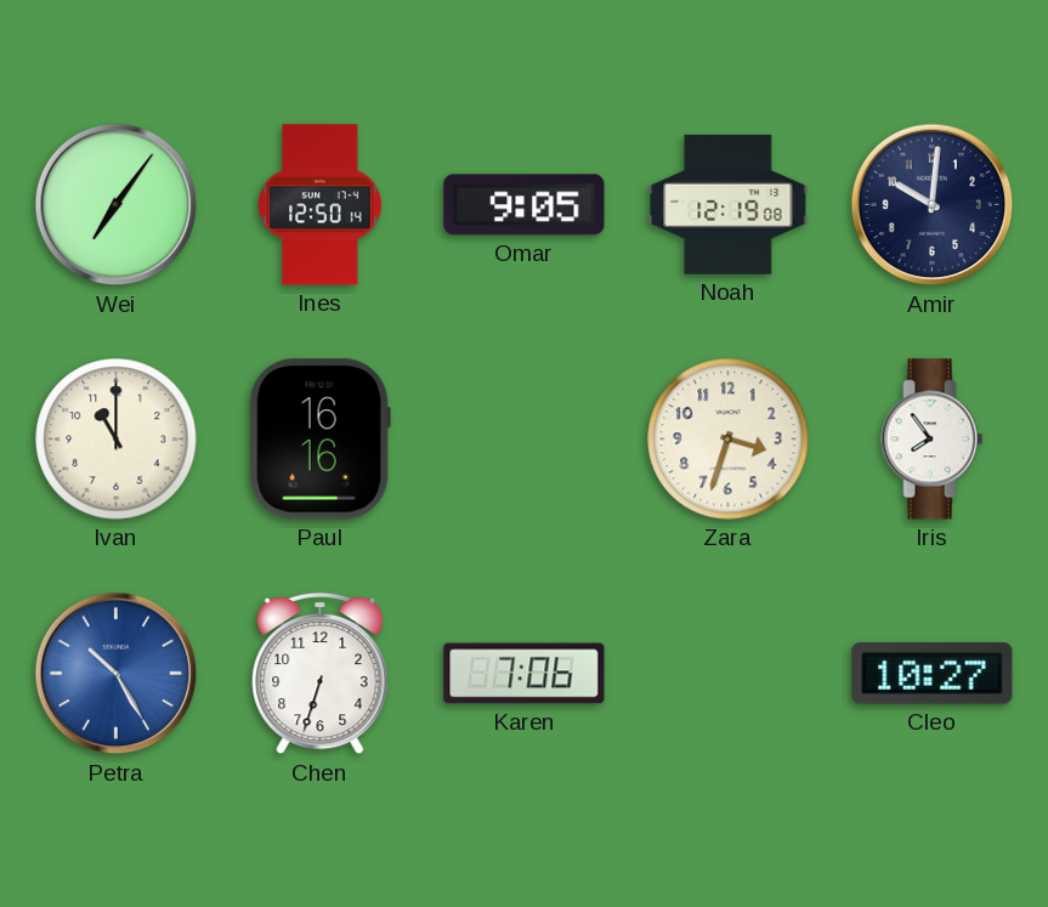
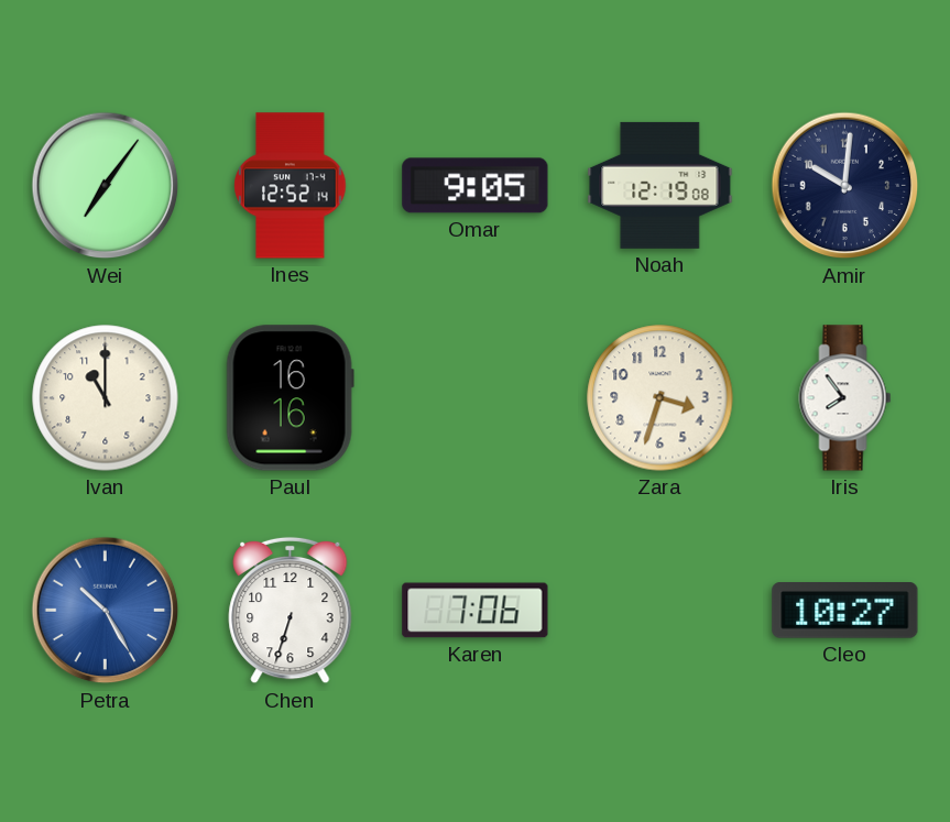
Ines: 12:50 -> 12:52 (291, 186)
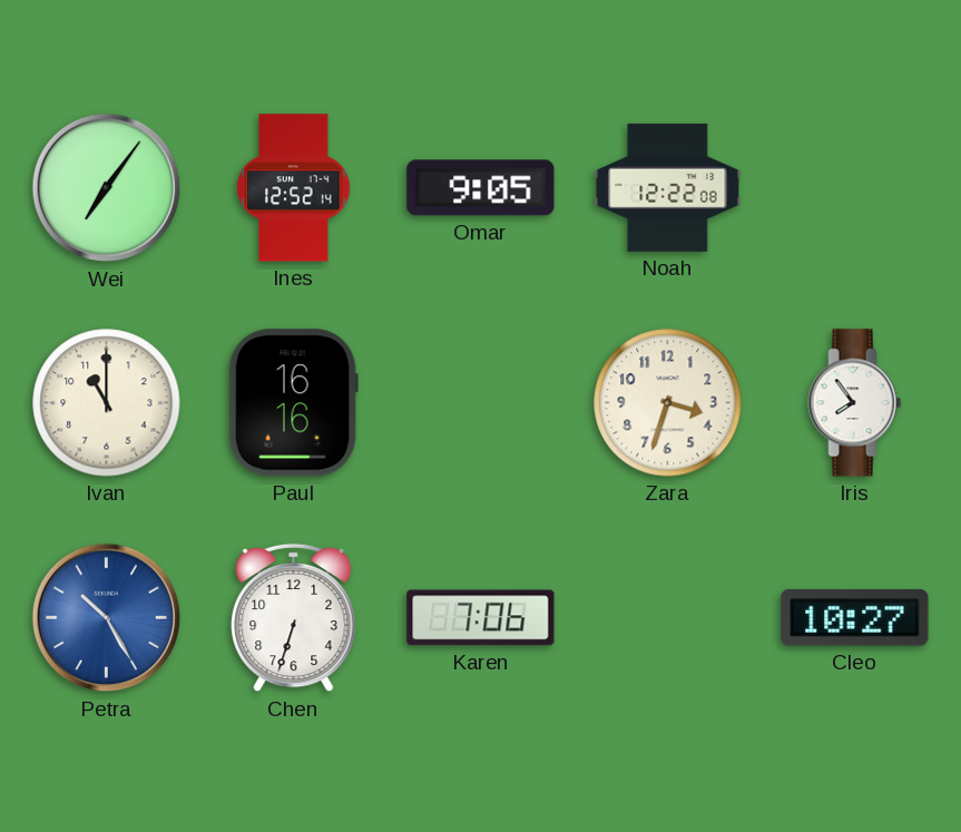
Noah: 12:19 -> 12:22 (668, 187)
Amir: 10:01 -> none (845, 186)
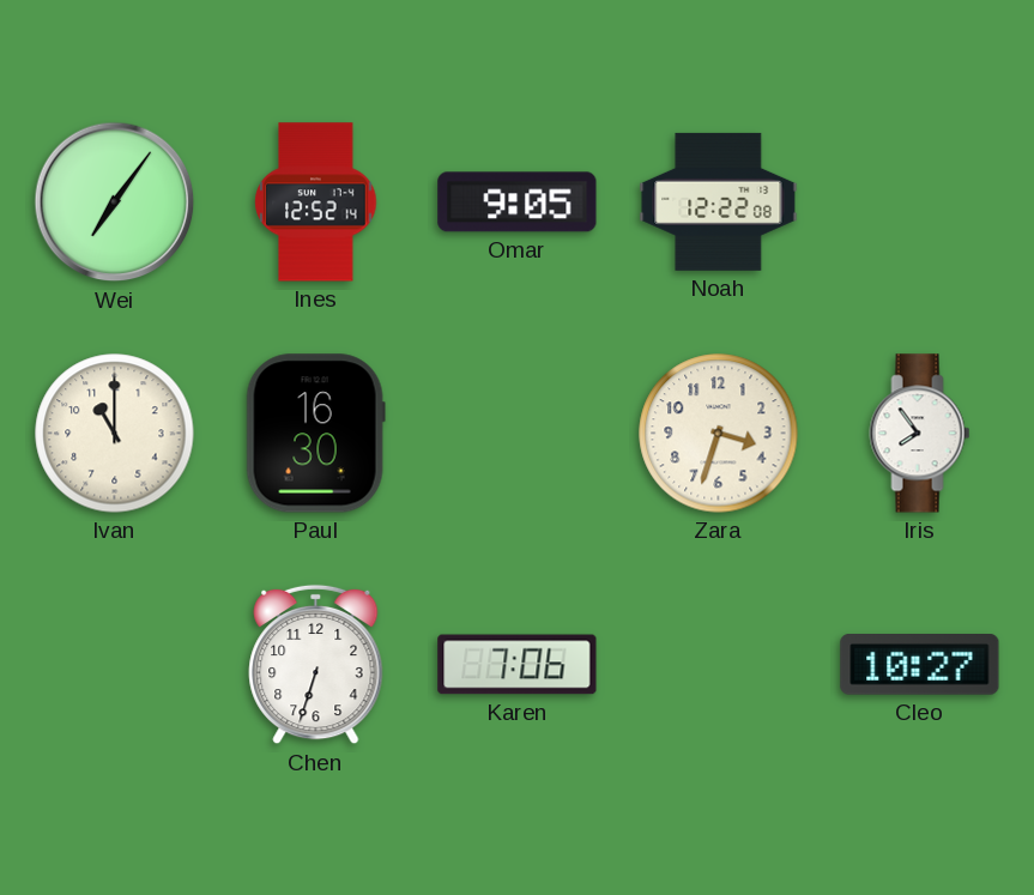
Paul: 16:16 -> 16:30 (315, 434)
Petra: 10:25 -> none (107, 618)
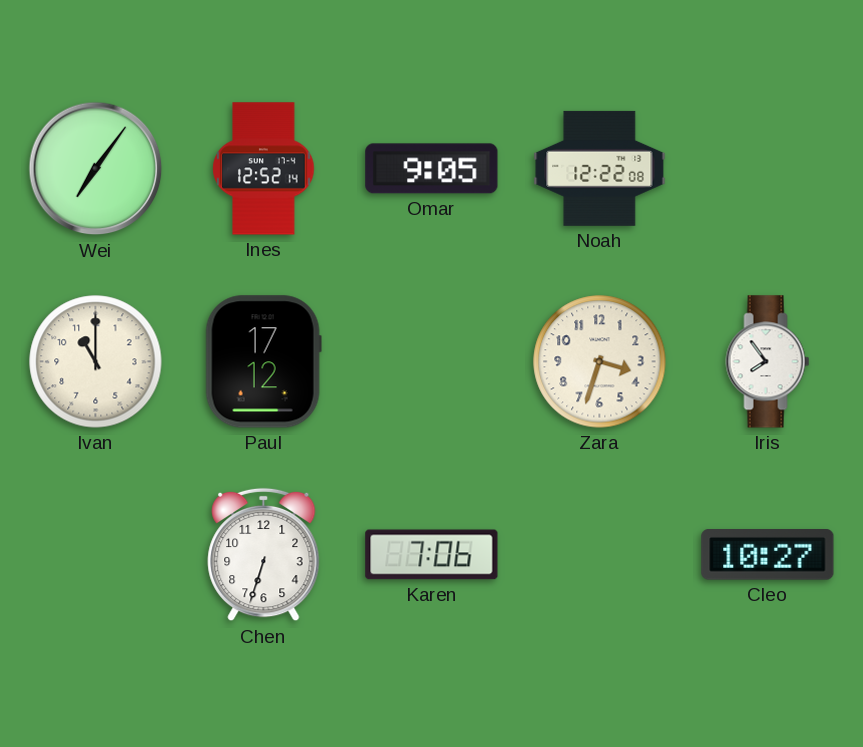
Paul: 16:30 -> 17:12 (263, 362)
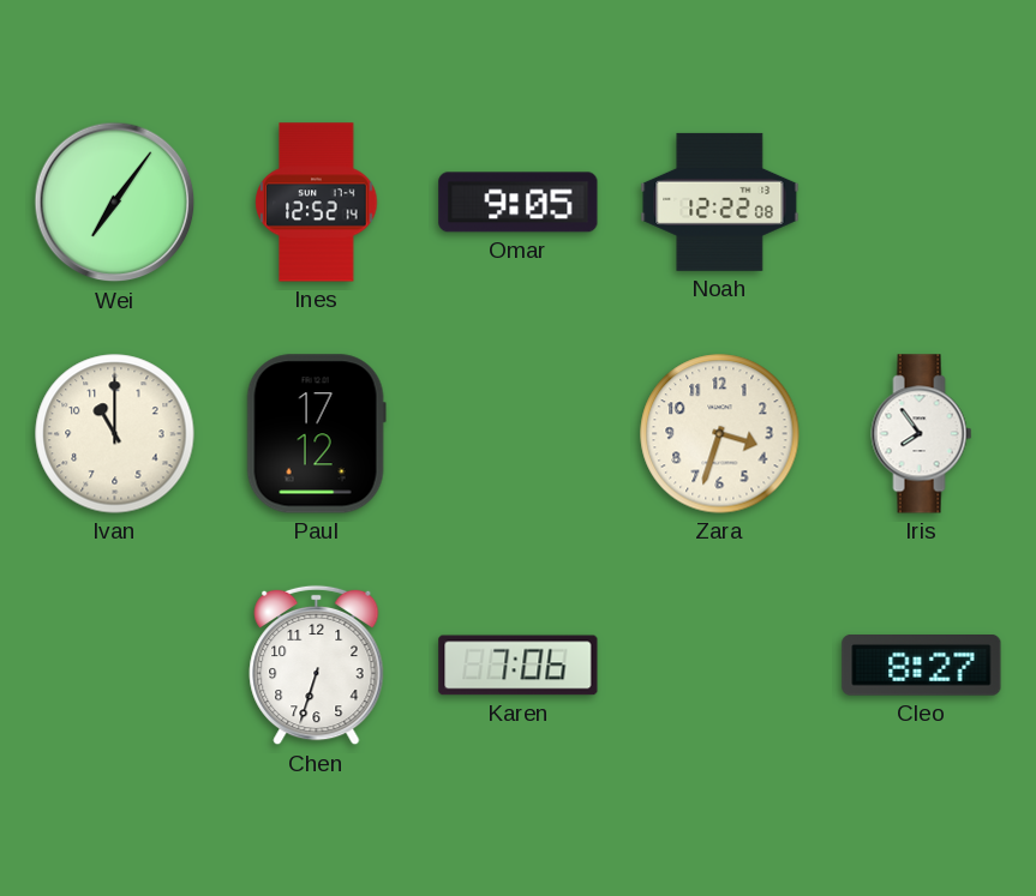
Cleo: 10:27 -> 8:27 (922, 666)
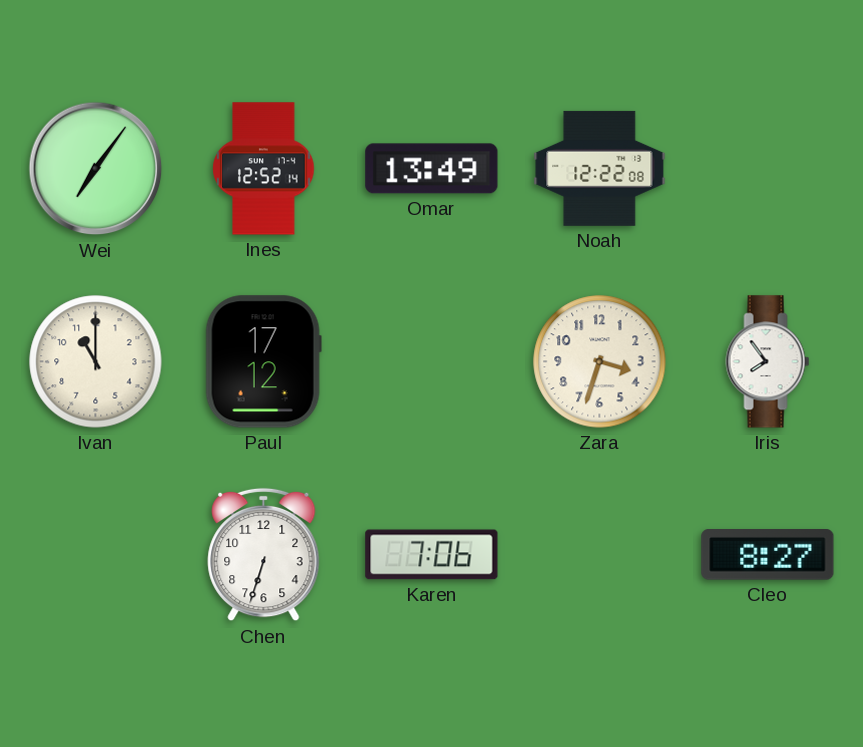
Omar: 9:05 -> 13:49 (432, 169)
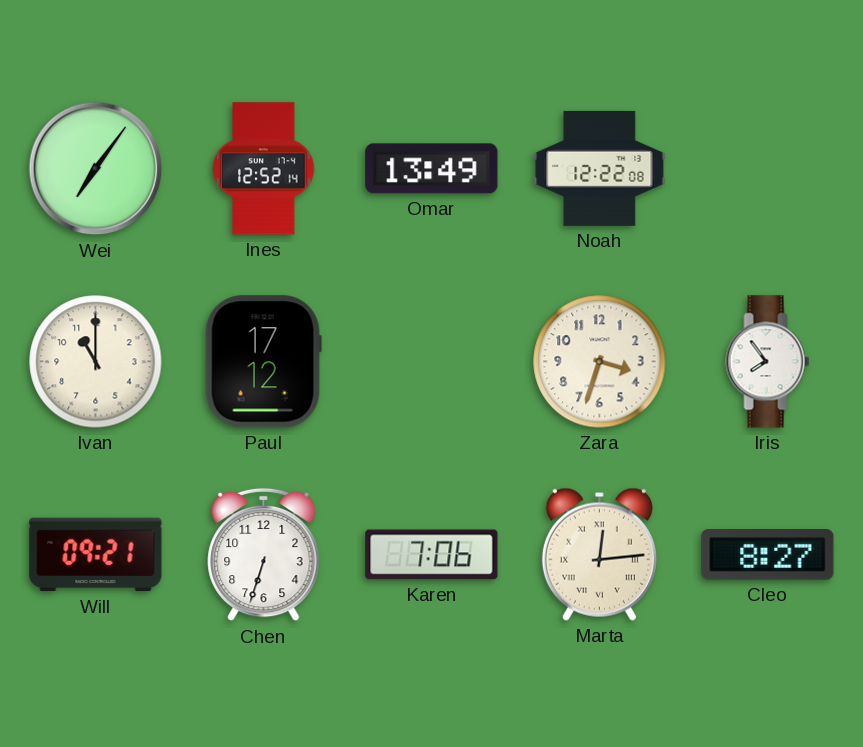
Will: none -> 09:21 (96, 555)
Marta: none -> 12:14 (599, 554)
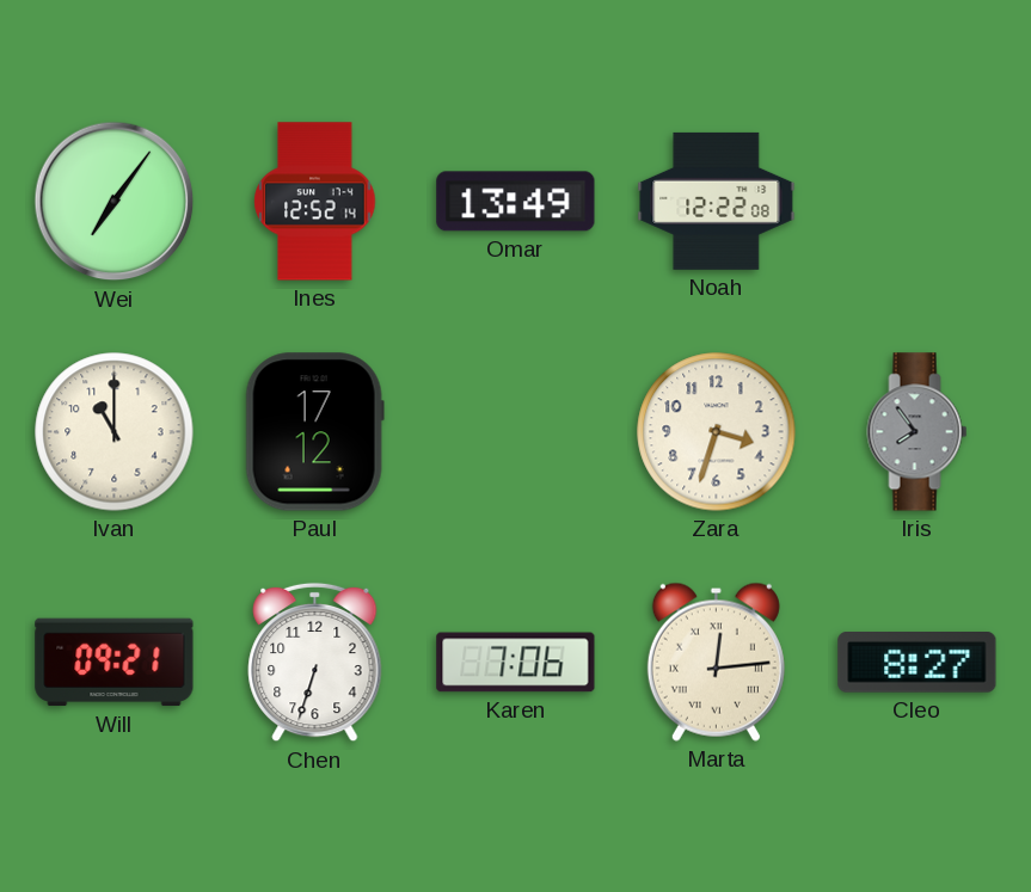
Iris dial: white -> grey (918, 432)
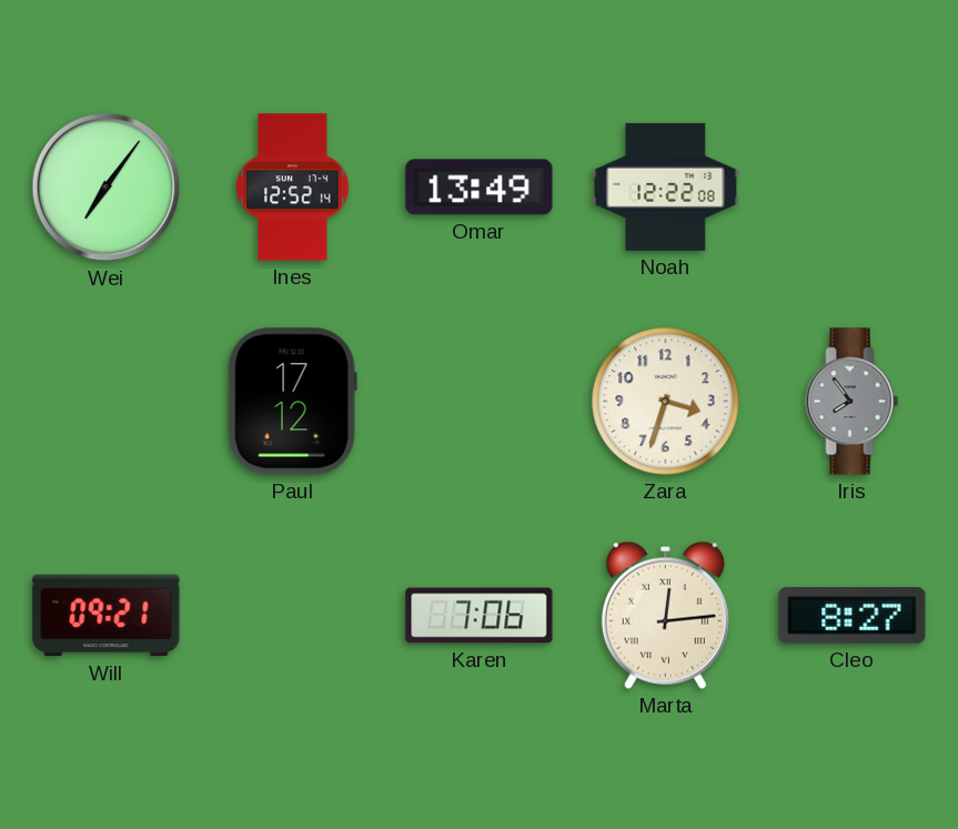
Ivan: 11:00 -> none (115, 432)
Chen: 6:33 -> none (315, 663)
